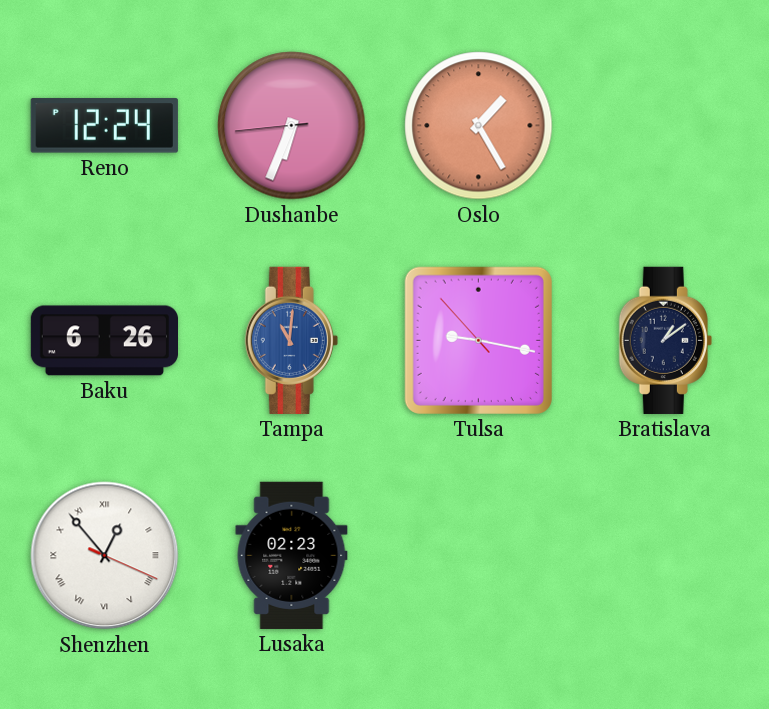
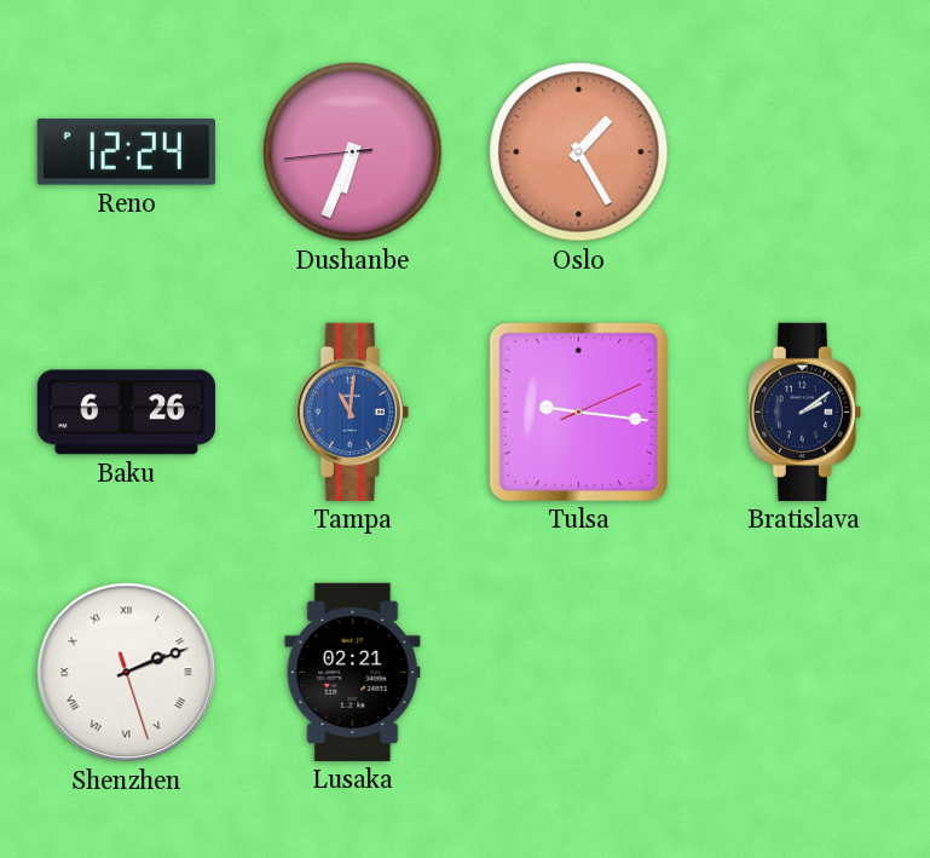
Tulsa: 9:16:53 -> 9:16:11 (578, 411)
Bratislava: 1:09 -> 2:09 (804, 411)
Shenzhen: 12:53 -> 2:11 (127, 673)
Lusaka: 02:23 -> 02:21 (353, 672)
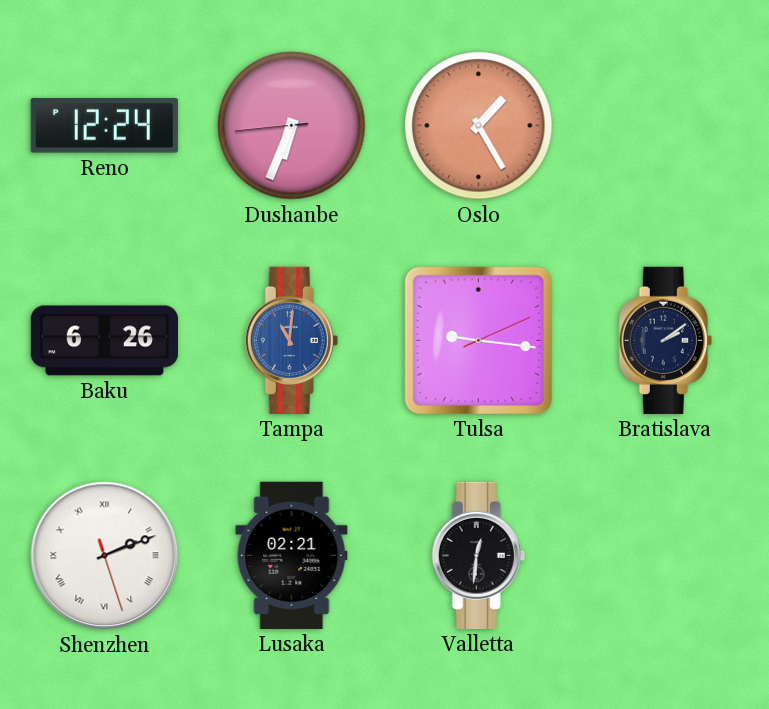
Valletta: none -> 12:31 (478, 555)
